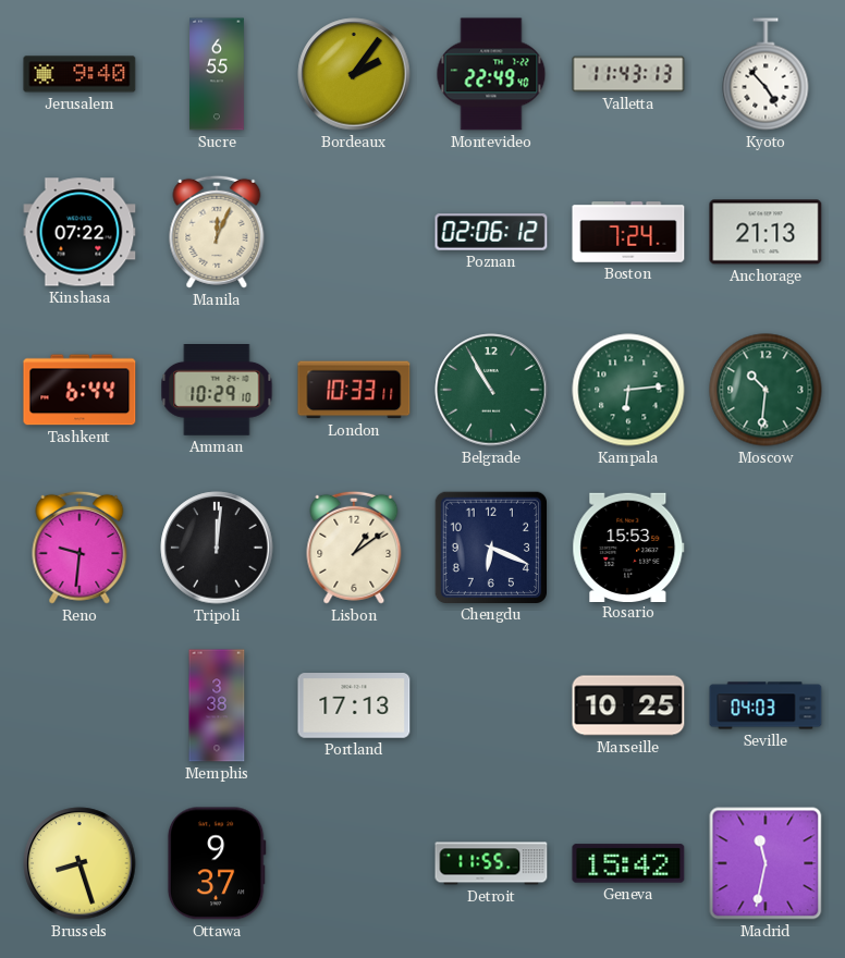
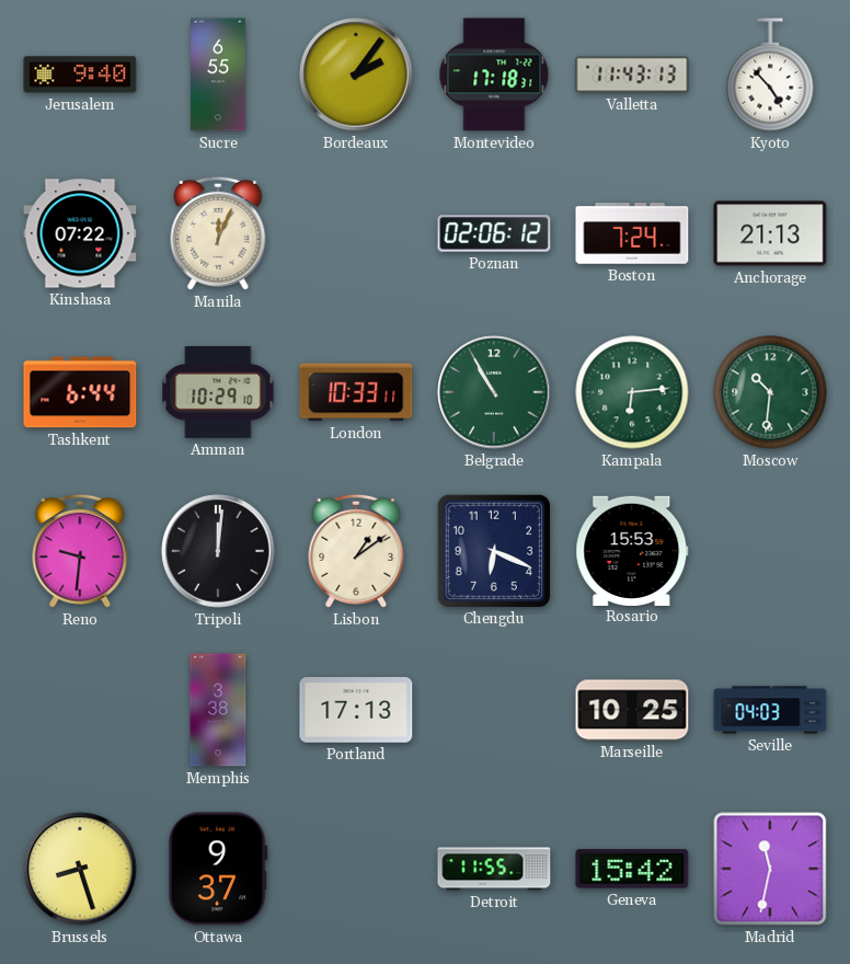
Montevideo: 22:49 -> 17:18 (494, 74)
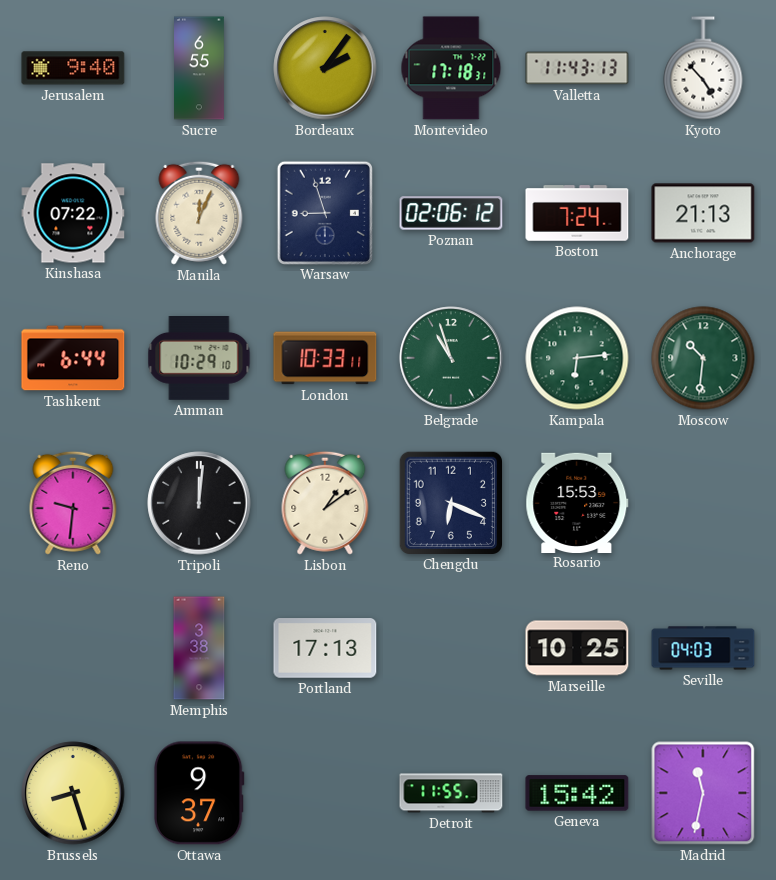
Warsaw: none -> 8:57 (325, 212)
Belgrade: 10:55 -> 10:57 (451, 358)
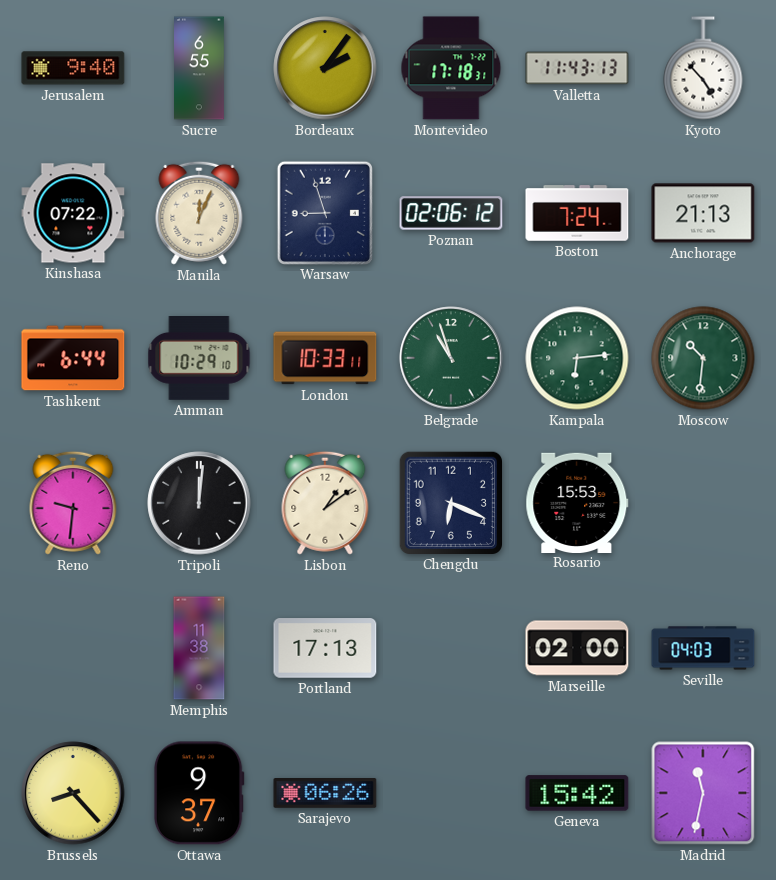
Memphis: 3:38 -> 11:38 (199, 648)
Marseille: 10:25 -> 02:00 (577, 648)
Brussels: 8:27 -> 8:23 (73, 793)
Sarajevo: none -> 06:26 (325, 794)
Detroit: 11:55 -> none (451, 793)
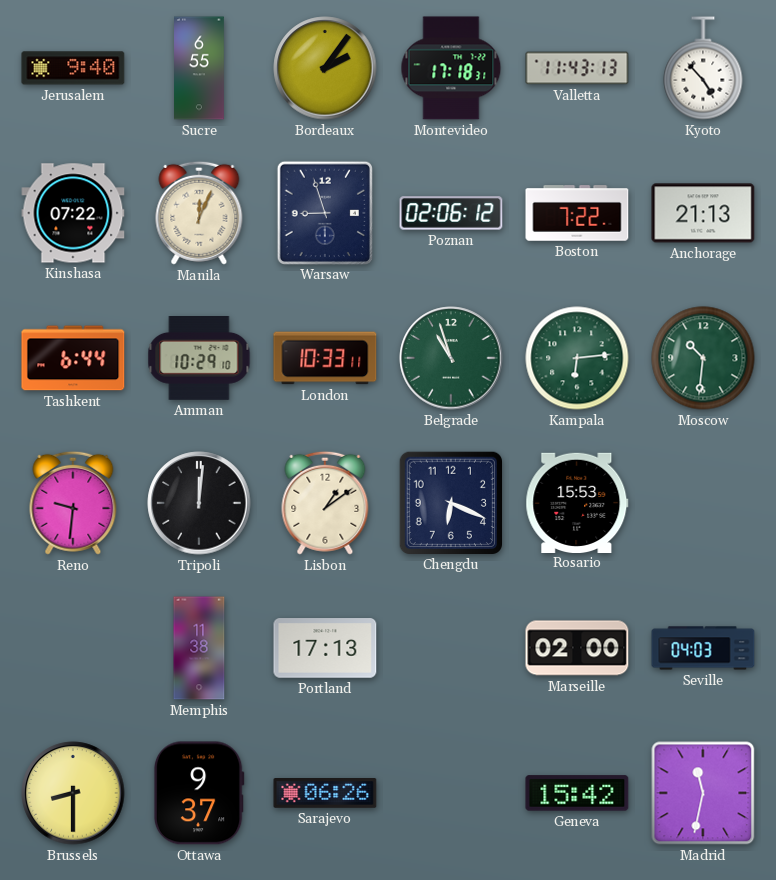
Boston: 7:24 -> 7:22 (577, 213)
Brussels: 8:23 -> 8:30 (73, 793)
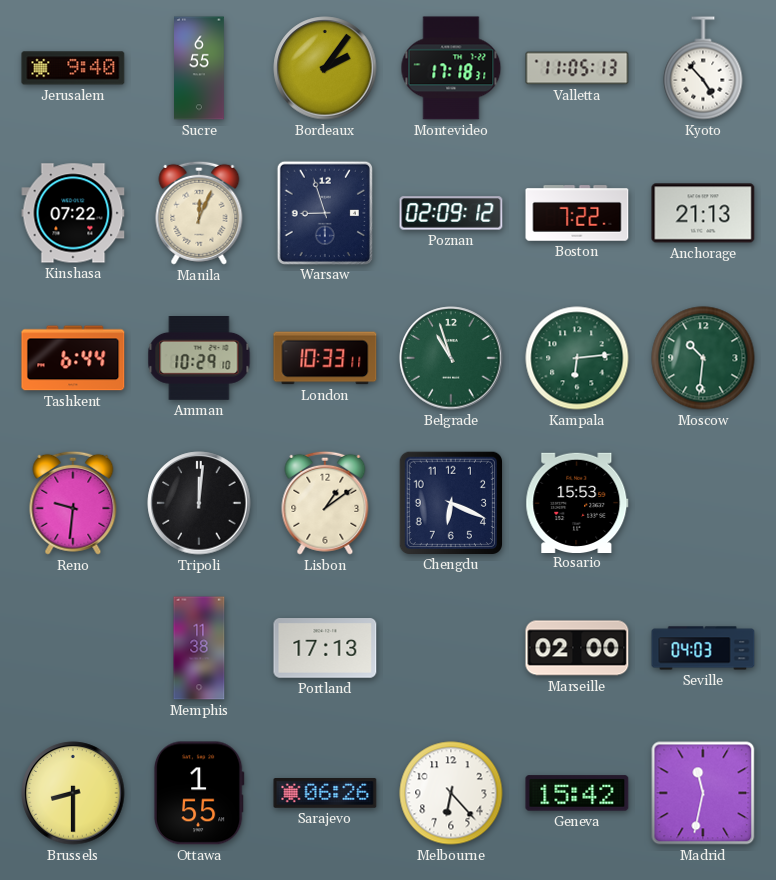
Valletta: 11:43 -> 11:05 (577, 68)
Poznan: 02:06 -> 02:09 (451, 213)
Ottawa: 9:37 -> 1:55 (199, 793)
Melbourne: none -> 6:23 (451, 793)
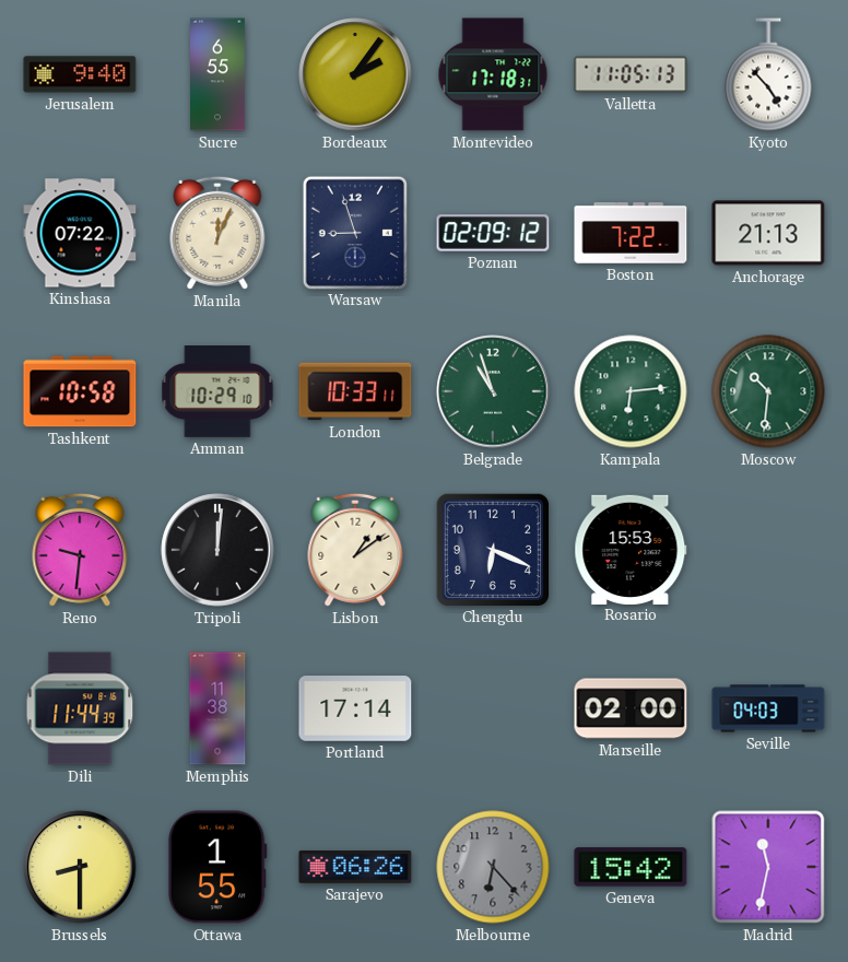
Tashkent: 6:44 -> 10:58 (80, 391)
Dili: none -> 11:44 (80, 708)
Portland: 17:13 -> 17:14 (355, 708)
Melbourne dial: white -> grey (493, 867)
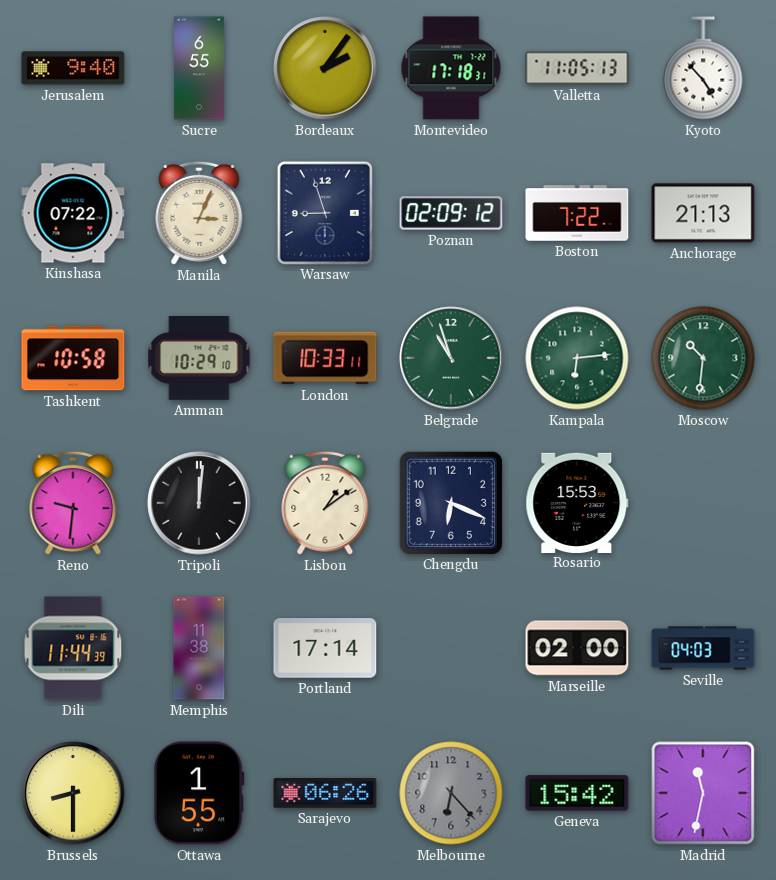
Manila: 12:04 -> 3:04 (199, 213)
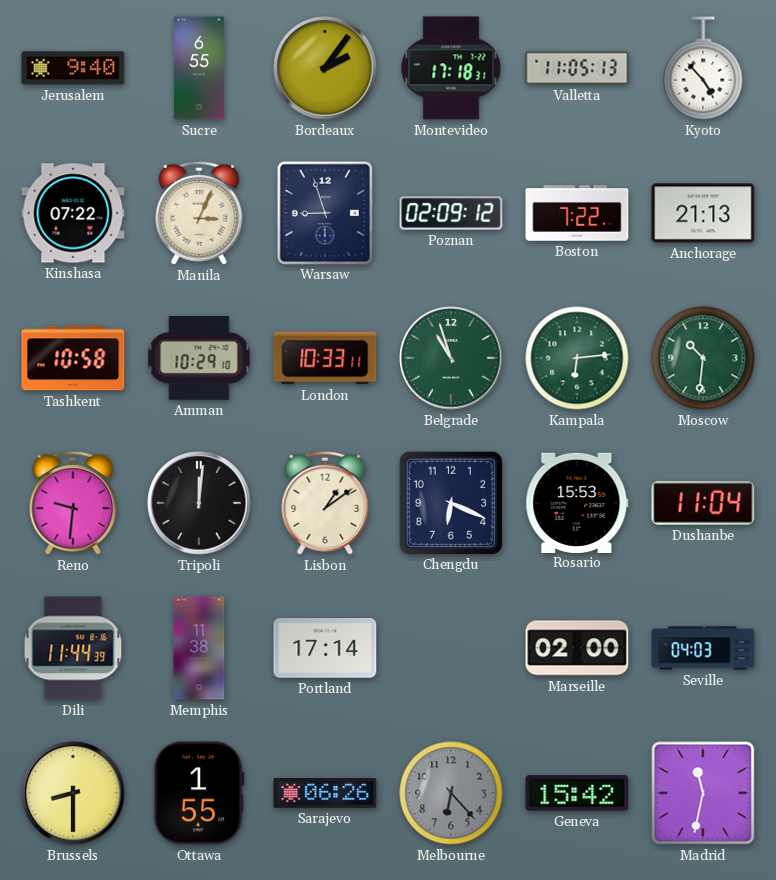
Dushanbe: none -> 11:04 (703, 503)
